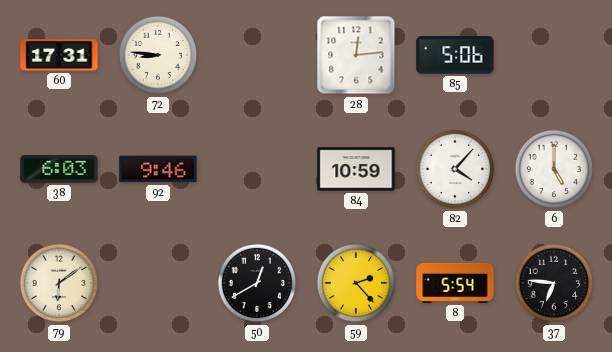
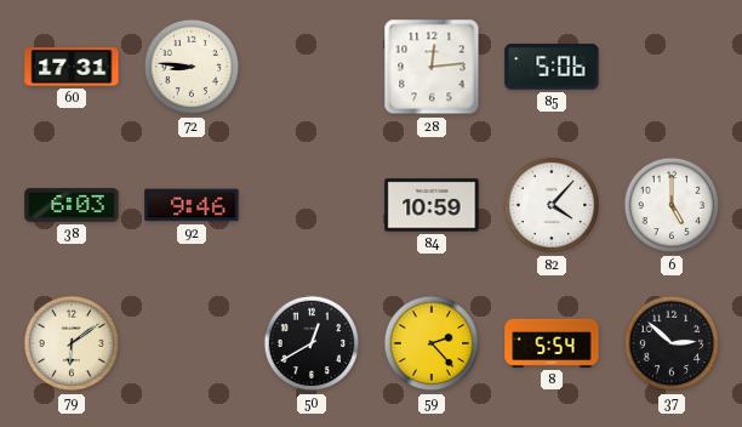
37: 6:46 -> 2:52 (672, 343)
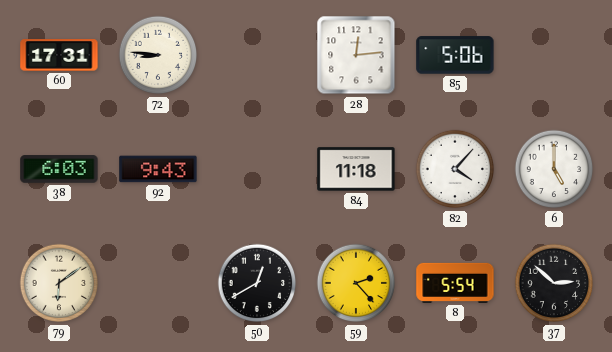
92: 9:46 -> 9:43 (158, 169)
84: 10:59 -> 11:18 (356, 169)
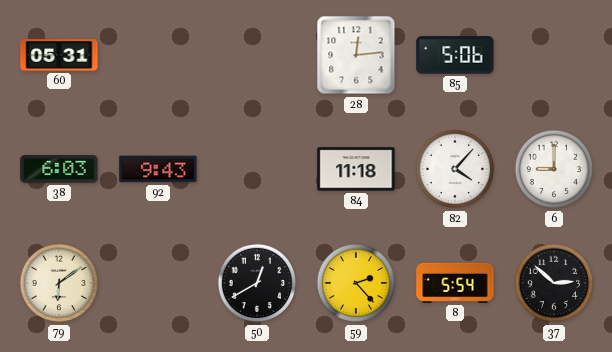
60: 17:31 -> 05:31 (59, 55)
72: 8:46 -> none (158, 55)
6: 5:00 -> 9:00 (554, 169)
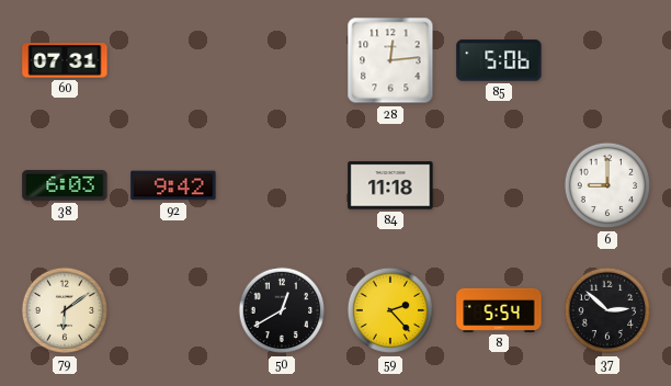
60: 05:31 -> 07:31 (65, 60)
92: 9:43 -> 9:42 (173, 185)
82: 4:07 -> none (455, 169)
